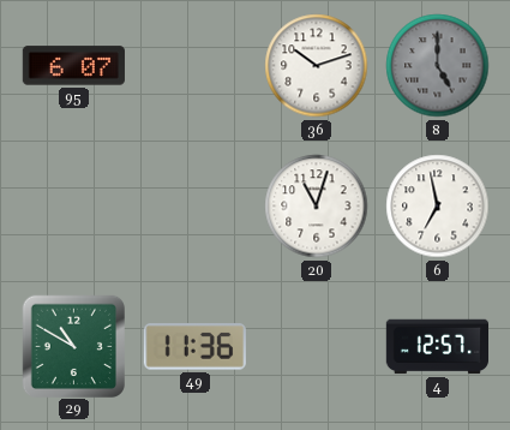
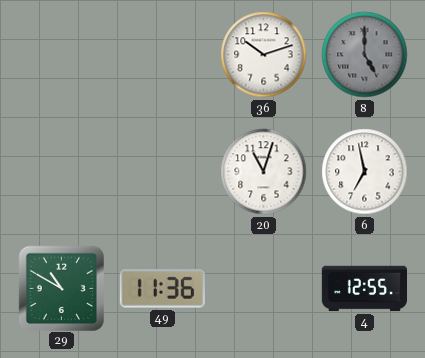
95: 6:07 -> none (73, 66)
4: 12:57 -> 12:55 (364, 289)
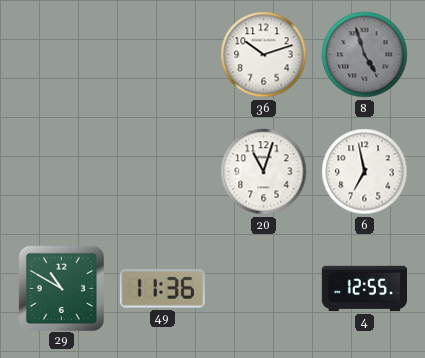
8: 5:00 -> 4:57 (365, 55)
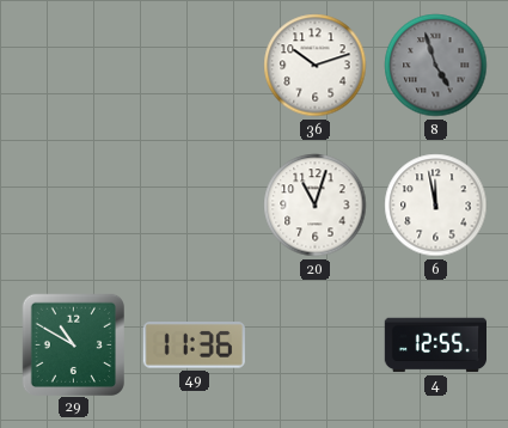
6: 6:58 -> 11:58 (436, 206)
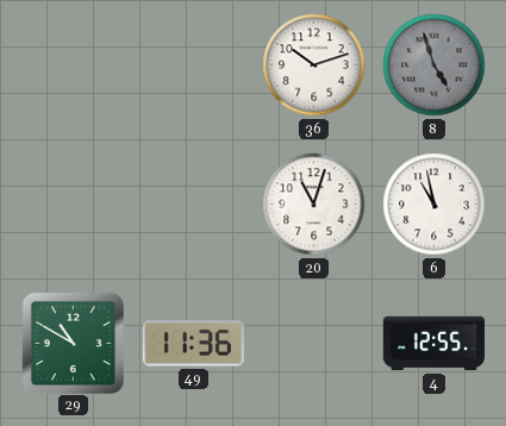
6: 11:58 -> 10:58 (435, 205)
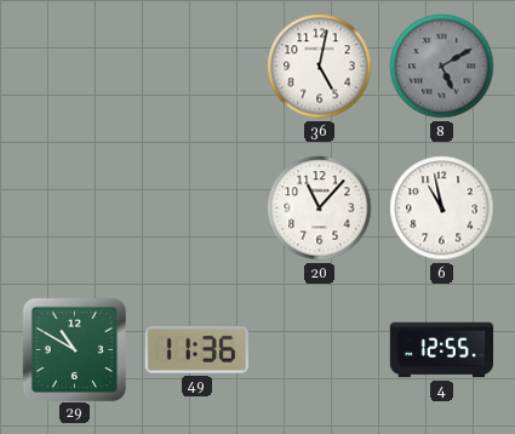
36: 10:12 -> 5:02 (320, 67)
8: 4:57 -> 5:10 (442, 67)
20: 11:03 -> 11:07 (320, 209)
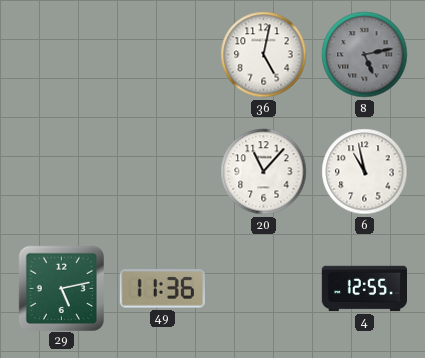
8: 5:10 -> 5:13 (365, 55)
29: 10:50 -> 5:13 (61, 288)
